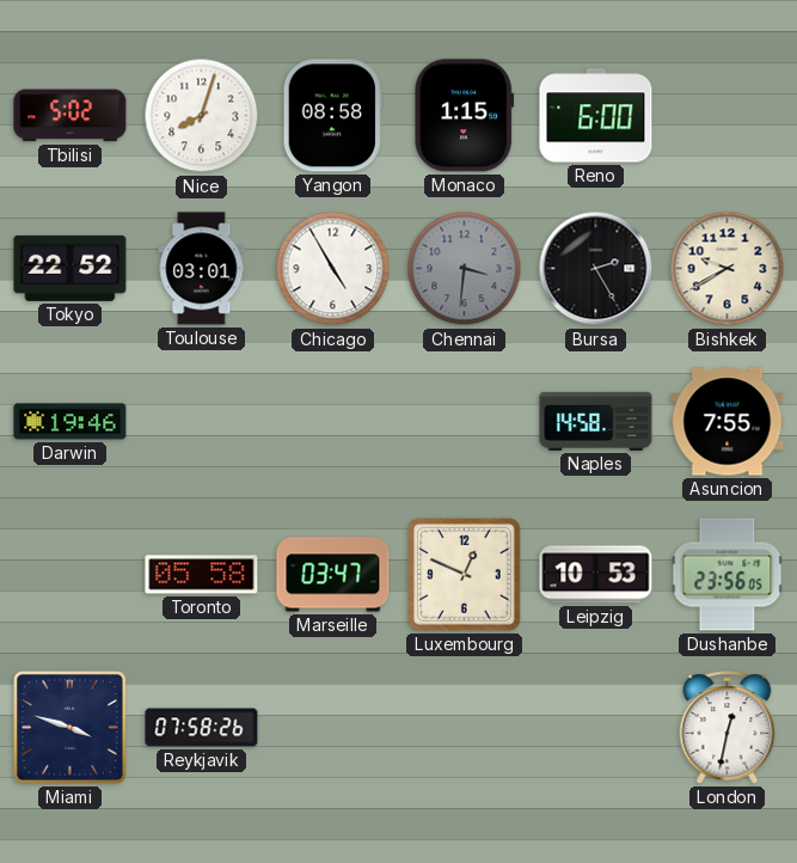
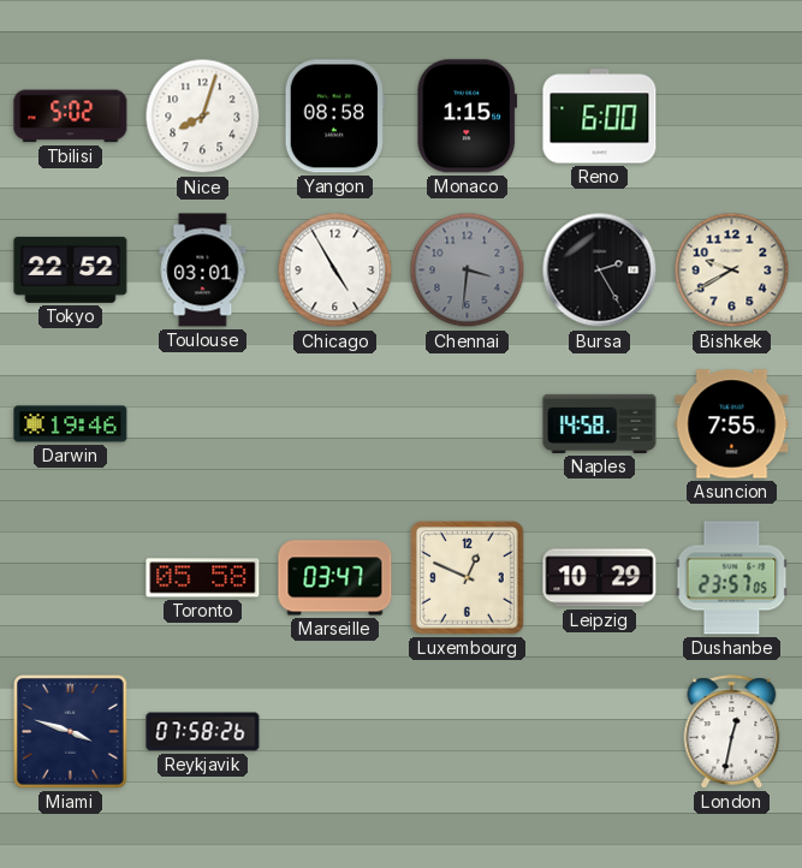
Leipzig: 10:53 -> 10:29 (600, 578)
Dushanbe: 23:56 -> 23:57 (732, 578)
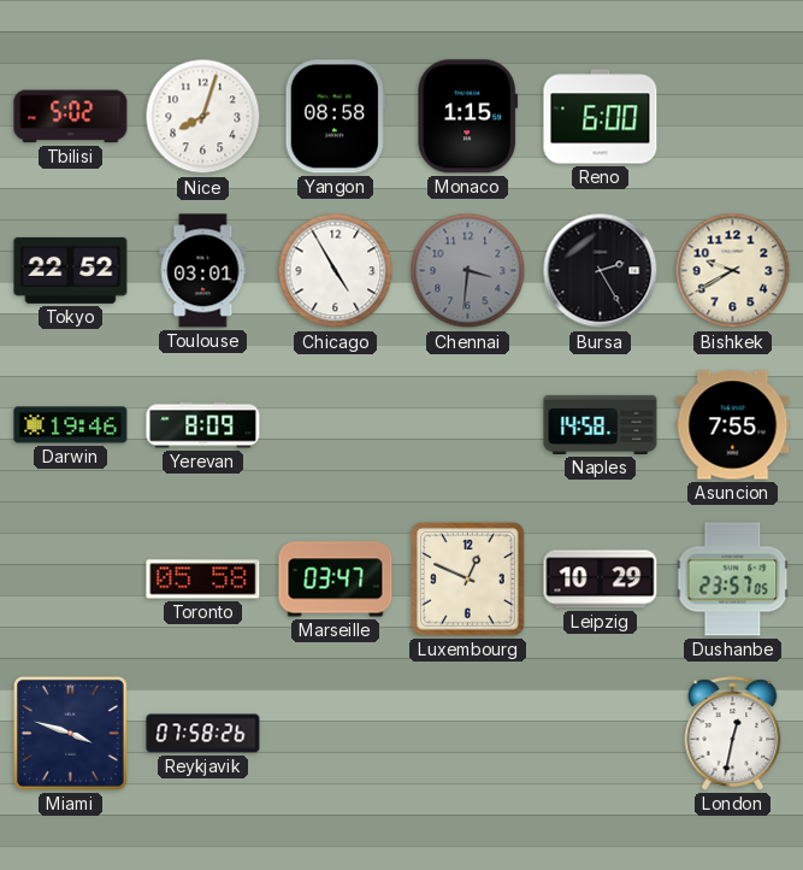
Yerevan: none -> 8:09 (203, 425)
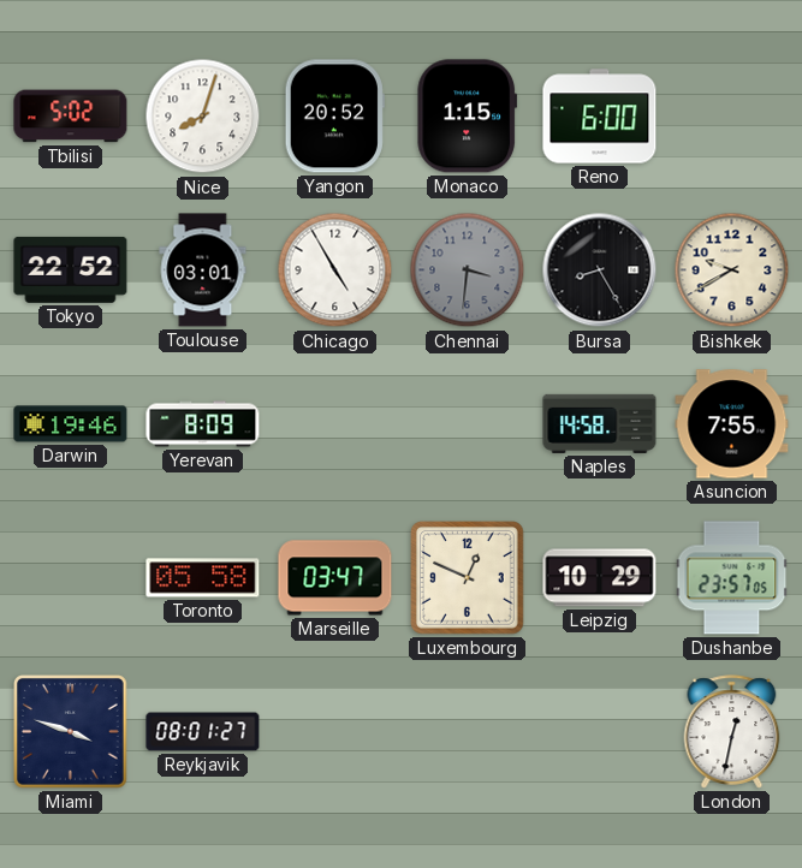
Yangon: 08:58 -> 20:52 (334, 117)
Bursa: 2:25 -> 8:25 (600, 270)
Reykjavik: 07:58 -> 08:01 (203, 732)
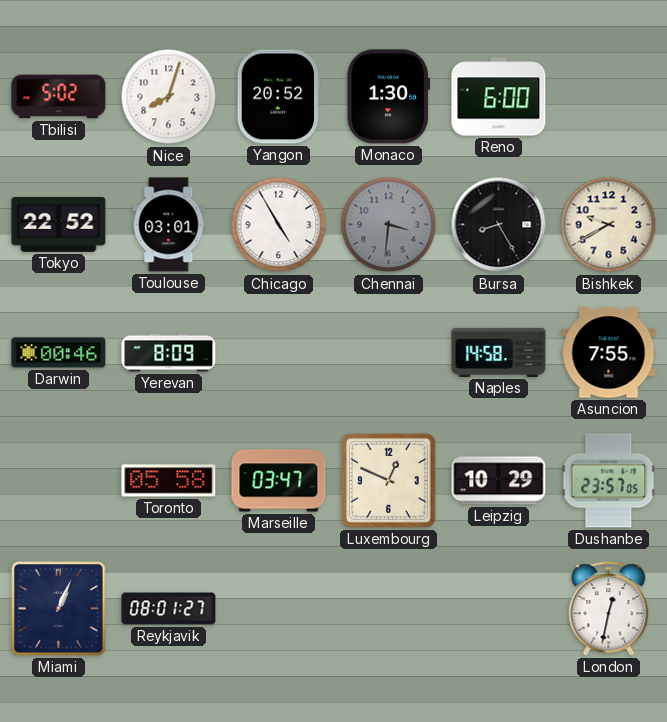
Monaco: 1:15 -> 1:30 (389, 97)
Darwin: 19:46 -> 00:46 (59, 353)
Miami: 3:48 -> 1:04 (59, 609)
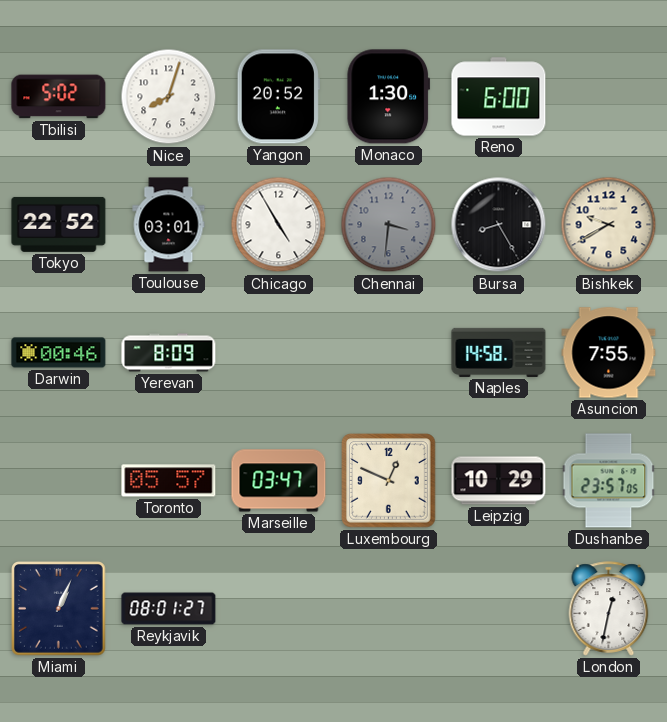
Toronto: 05:58 -> 05:57 (169, 481)
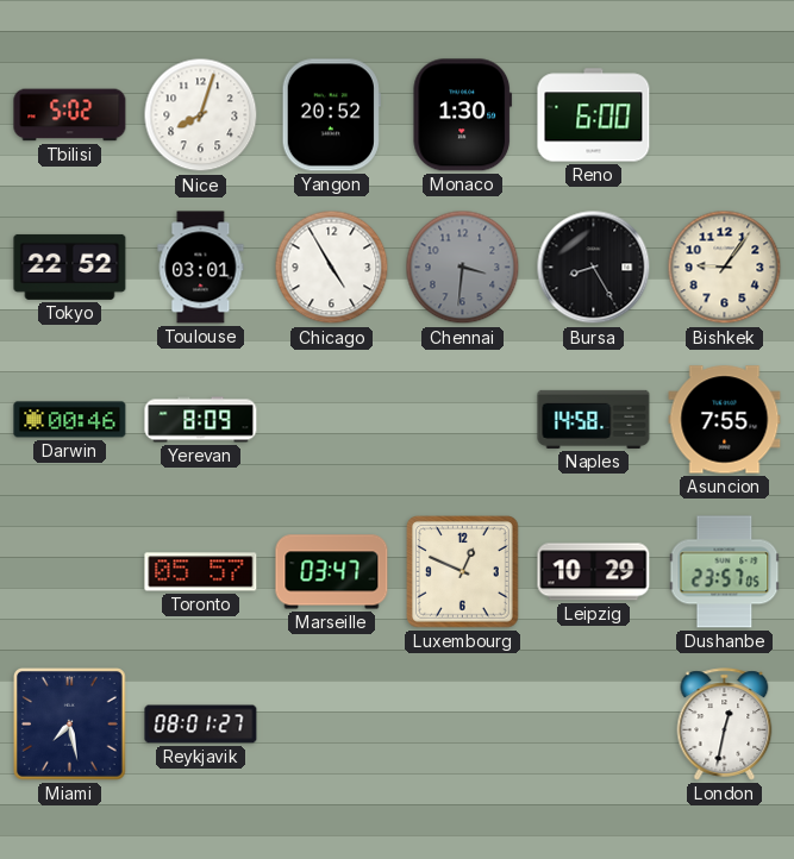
Bishkek: 9:40 -> 9:06 (725, 268)
Miami: 1:04 -> 7:28 (70, 725)
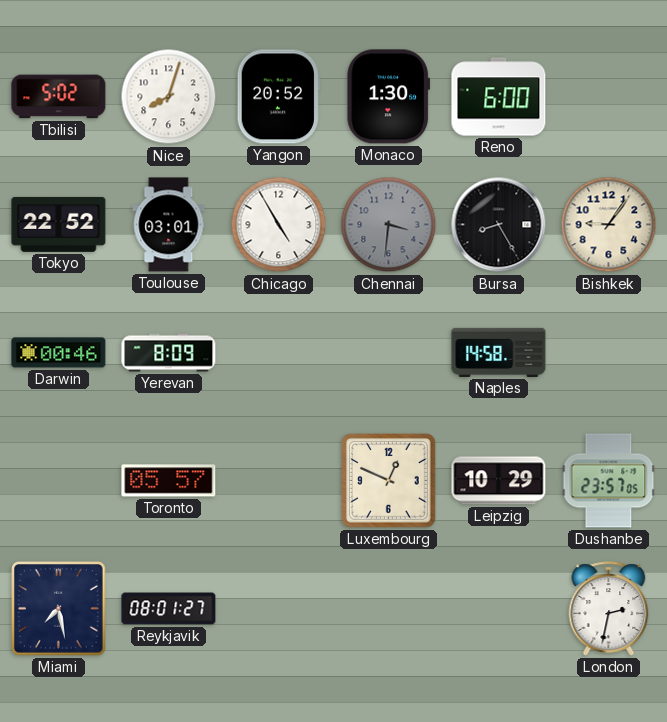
Asuncion: 7:55 -> none (725, 420)
Marseille: 03:47 -> none (332, 572)
London: 12:32 -> 2:32 (609, 609)
